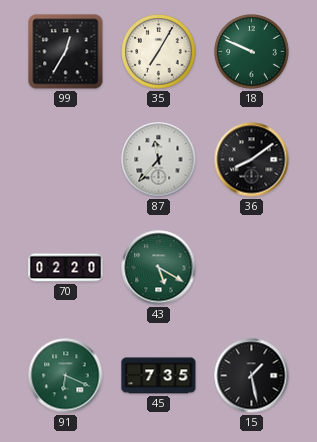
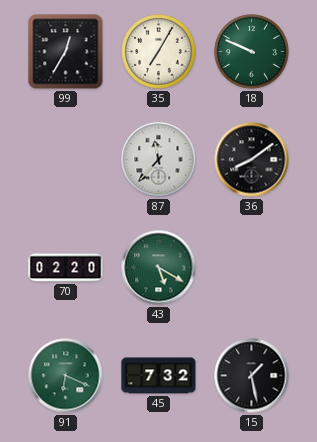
45: 7:35 -> 7:32 (159, 376)
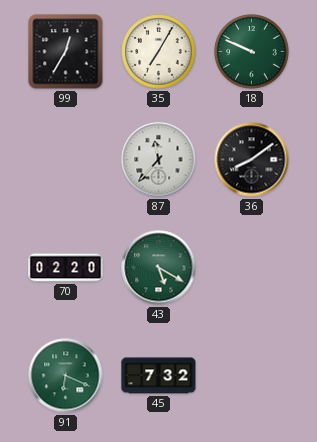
15: 1:28 -> none (252, 376)
